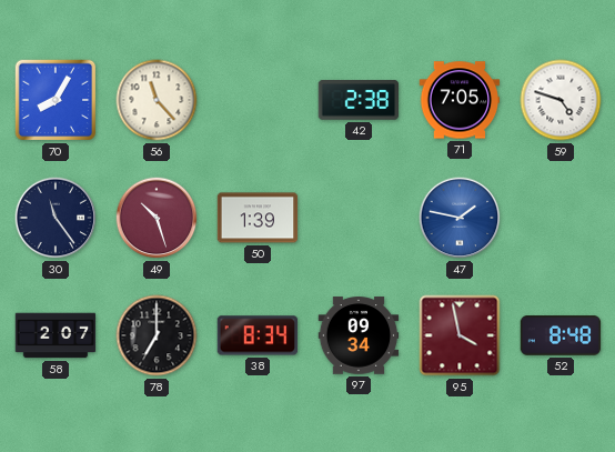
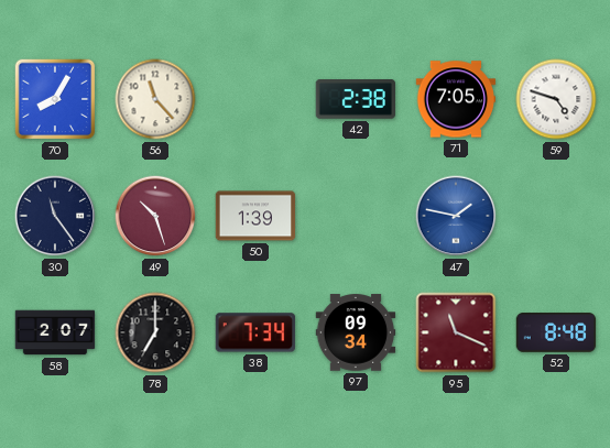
38: 8:34 -> 7:34 (255, 332)
95: 3:58 -> 11:19 (456, 332)
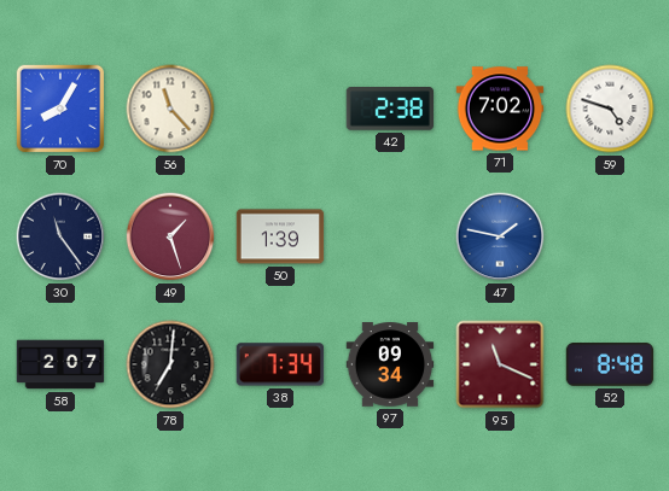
71: 7:05 -> 7:02 (500, 109)
49: 10:27 -> 1:27 (170, 236)
78: 7:00 -> 7:01 (170, 364)
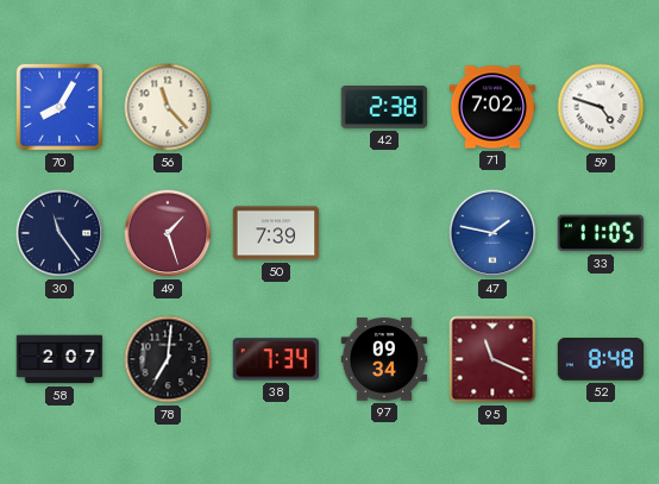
50: 1:39 -> 7:39 (276, 233)
33: none -> 11:05 (600, 233)
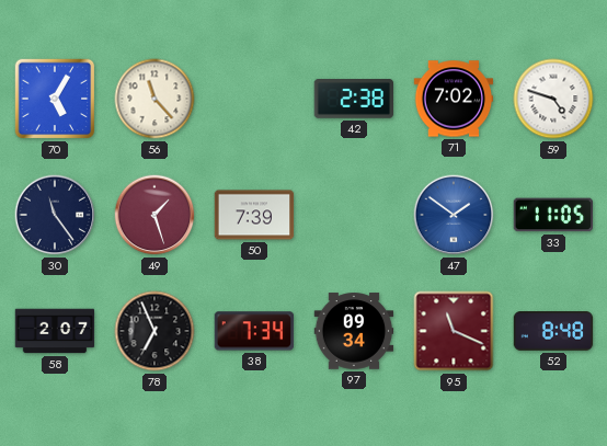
70: 8:05 -> 5:05 (55, 99)
47: 1:47 -> 1:51 (454, 215)
78: 7:01 -> 6:56 (154, 331)
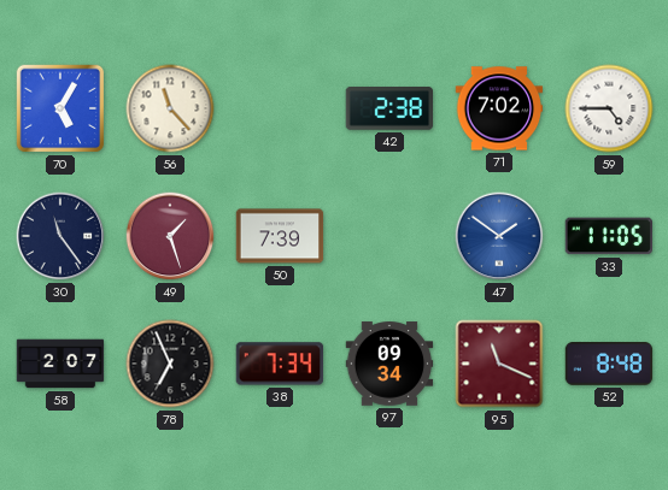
59: 4:48 -> 4:45 (609, 108)
